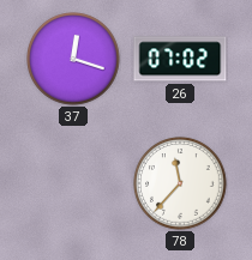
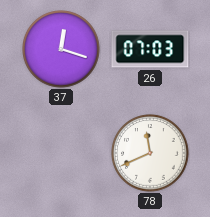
26: 07:02 -> 07:03 (150, 49)
78: 11:37 -> 11:41 (150, 153)
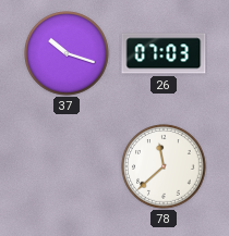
37: 12:18 -> 10:18 (67, 53)
78: 11:41 -> 11:38 (164, 166)
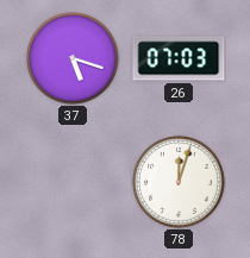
37: 10:18 -> 5:18 (73, 58)
78: 11:38 -> 12:03 (179, 182)
